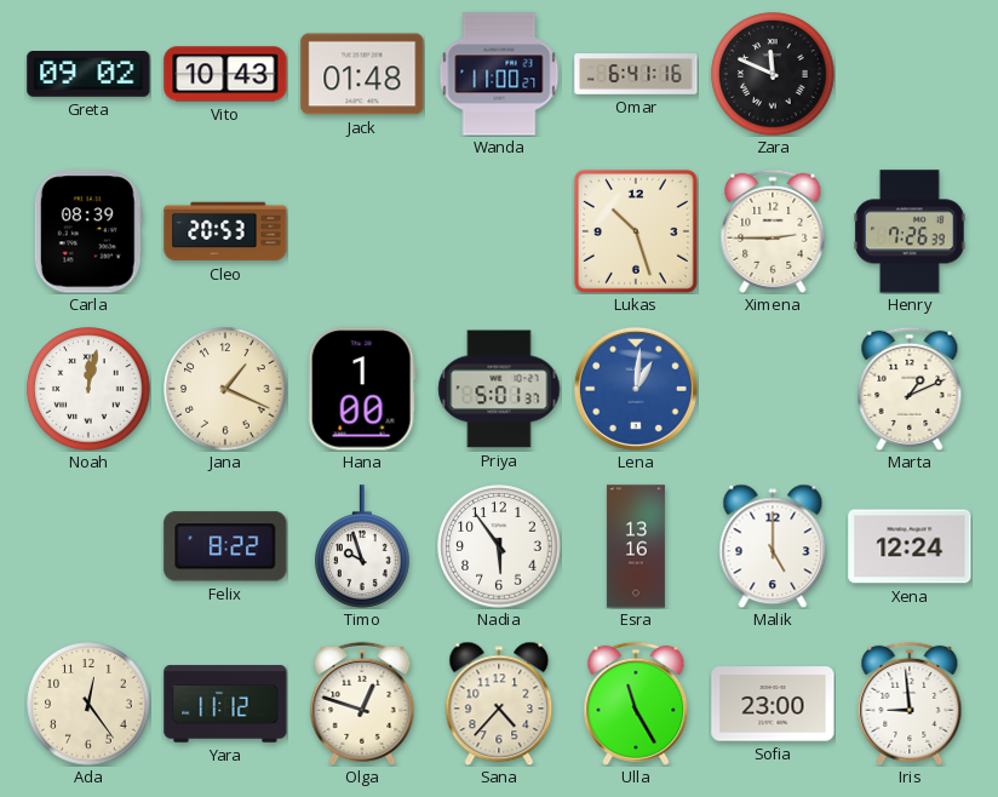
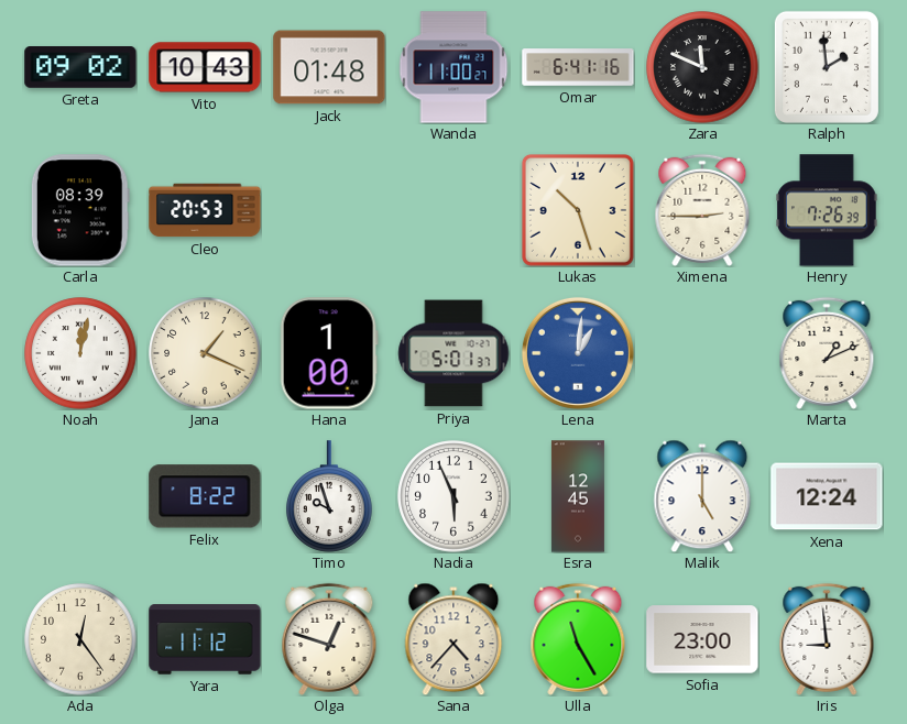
Ralph: none -> 1:59 (827, 67)
Nadia: 5:54 -> 5:56 (453, 496)
Esra: 13:16 -> 12:45 (578, 496)
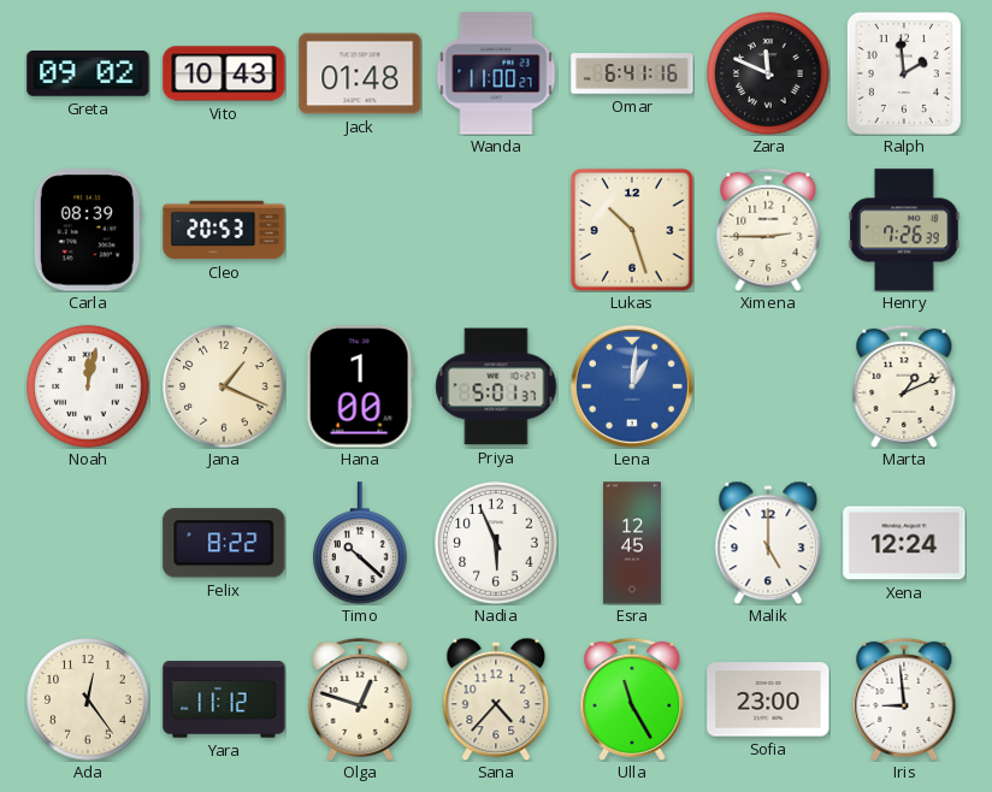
Timo: 9:57 -> 10:22 (360, 543)
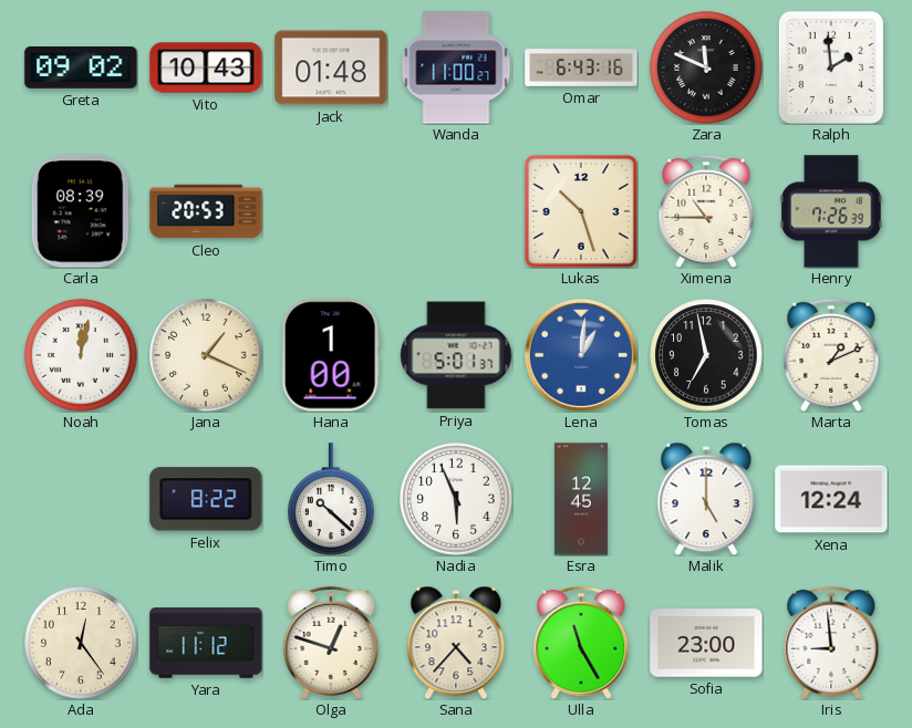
Omar: 6:41 -> 6:43 (581, 67)
Ximena: 2:45 -> 10:45 (706, 211)
Tomas: none -> 6:58 (706, 355)
